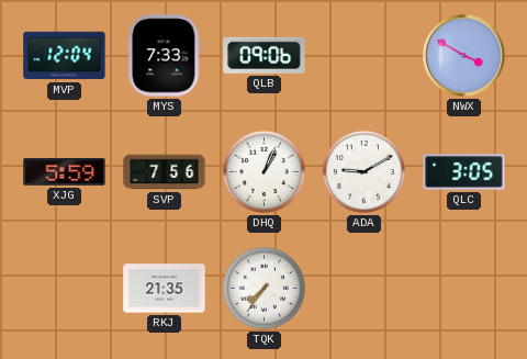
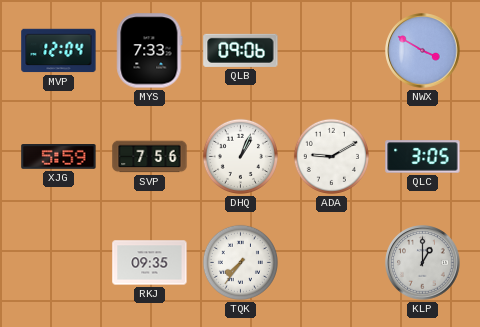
RKJ: 21:35 -> 09:35 (150, 263)
KLP: none -> 1:00 (423, 263)
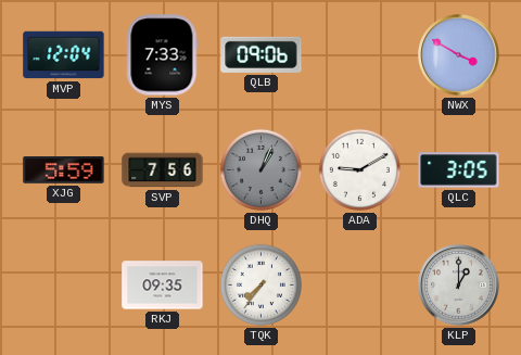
DHQ dial: white -> grey (260, 169)
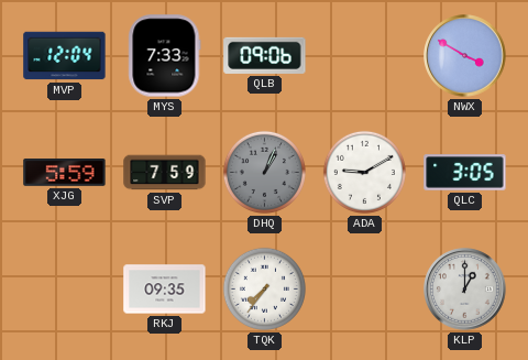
SVP: 7:56 -> 7:59 (165, 173)
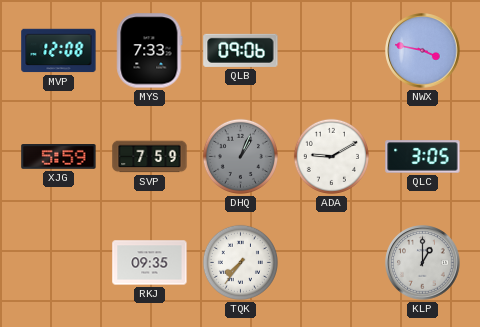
MVP: 12:04 -> 12:08 (59, 51)
NWX: 3:50 -> 3:47 (423, 51)
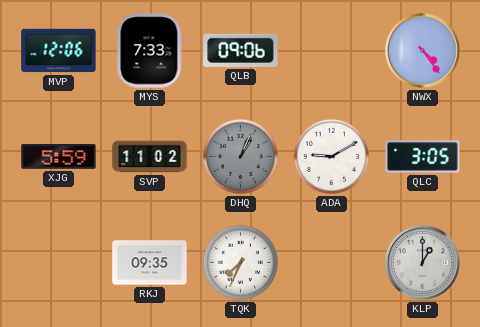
MVP: 12:08 -> 12:06 (59, 51)
NWX: 3:47 -> 4:24 (423, 51)
SVP: 7:59 -> 11:02 (150, 157)
TQK: 7:36 -> 7:34 (240, 262)
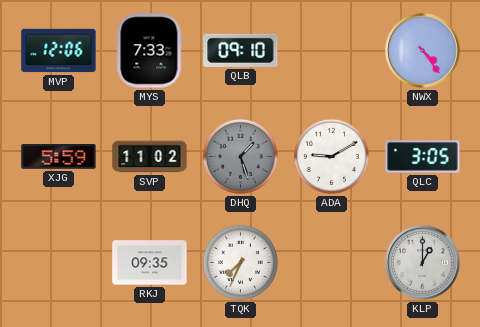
QLB: 09:06 -> 09:10 (241, 50)
DHQ: 1:04 -> 1:27 (240, 156)
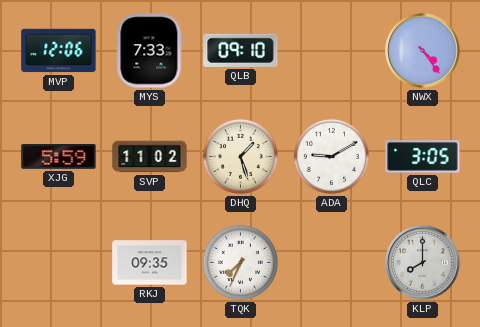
DHQ dial: grey -> cream (240, 156)
KLP: 1:00 -> 8:00 (423, 263)
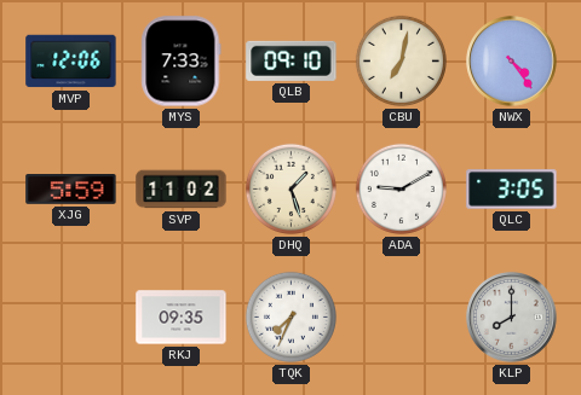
CBU: none -> 7:02 (401, 60)
